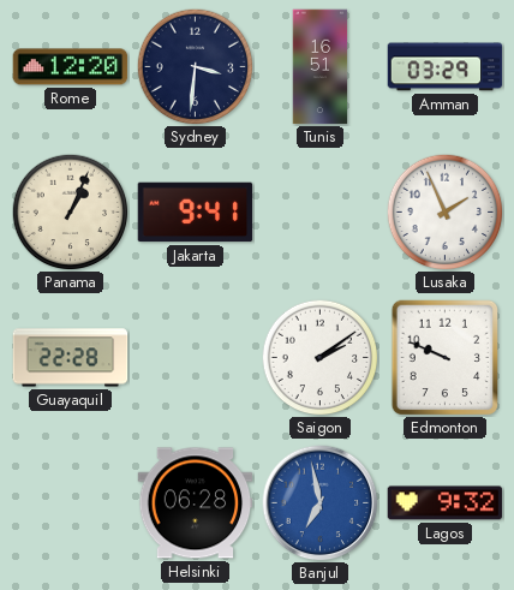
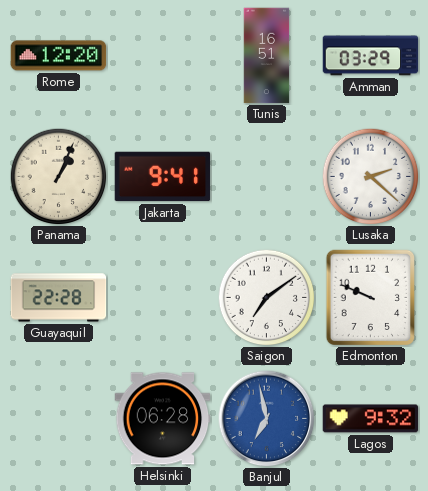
Sydney: 3:31 -> none (195, 66)
Lusaka: 1:56 -> 2:22 (370, 176)
Saigon: 2:09 -> 7:09 (266, 297)
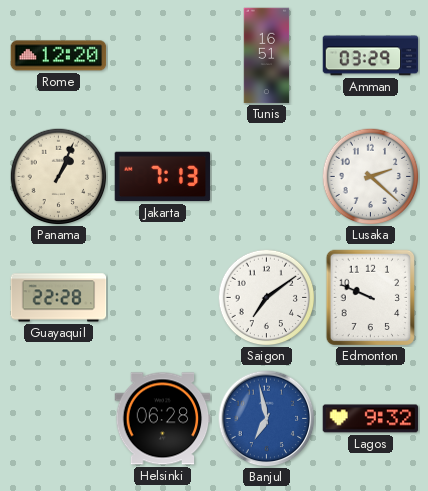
Jakarta: 9:41 -> 7:13 (163, 177)
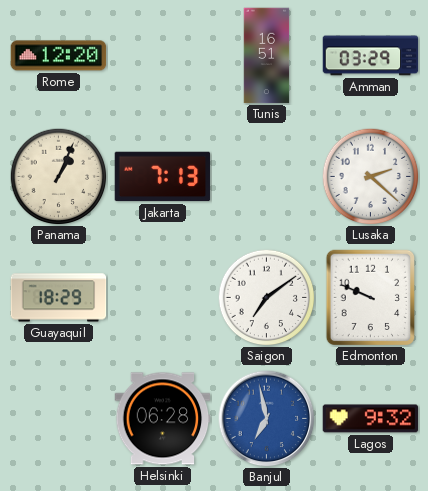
Guayaquil: 22:28 -> 18:29 (59, 298)
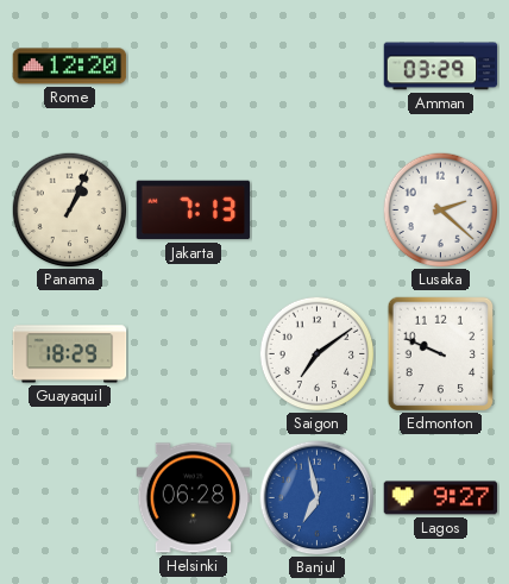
Tunis: 16:51 -> none (267, 56)
Lagos: 9:32 -> 9:27 (441, 498)
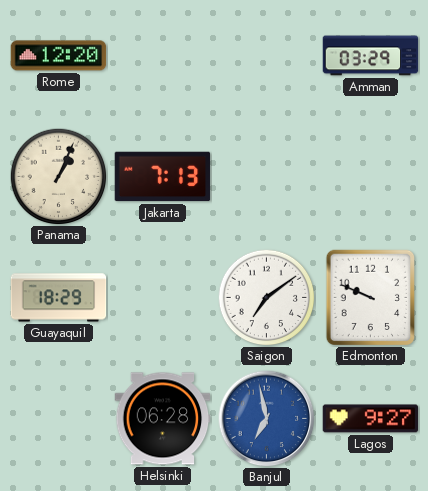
Lusaka: 2:22 -> none (440, 209)
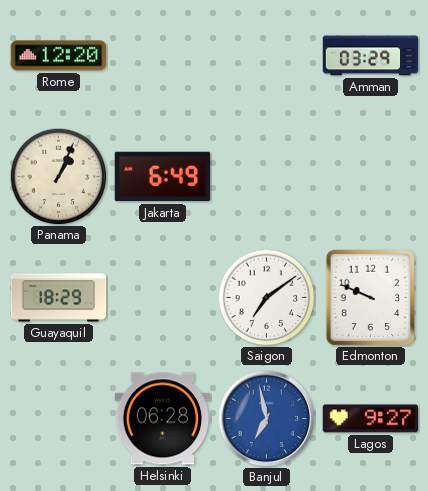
Jakarta: 7:13 -> 6:49 (163, 177)
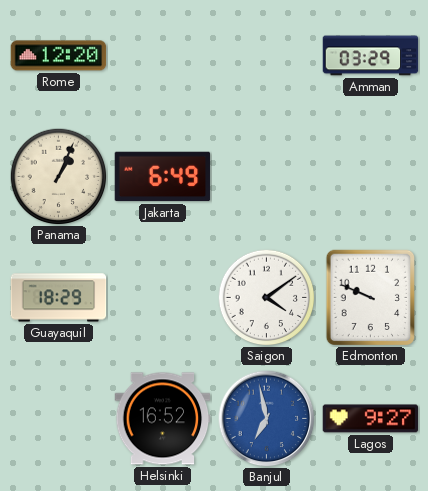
Saigon: 7:09 -> 4:09 (266, 297)
Helsinki: 06:28 -> 16:52 (163, 419)
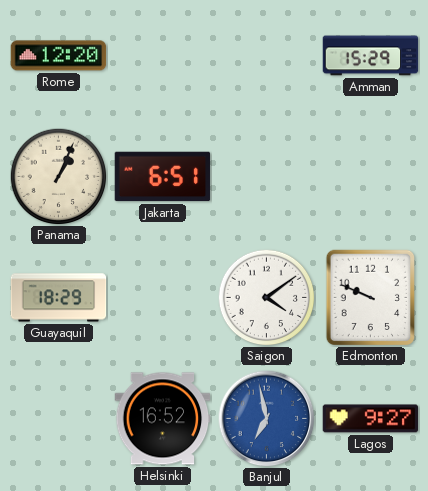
Amman: 03:29 -> 15:29 (371, 56)
Jakarta: 6:49 -> 6:51 (163, 177)
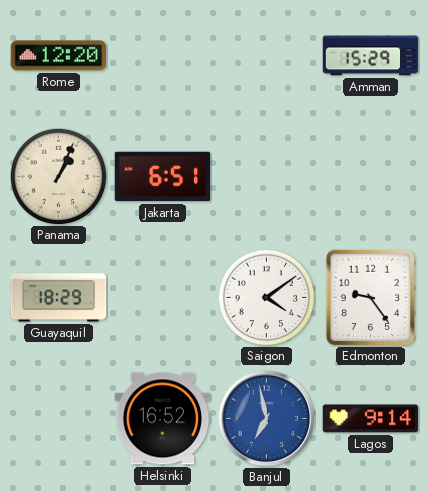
Edmonton: 9:49 -> 9:24 (371, 297)
Lagos: 9:27 -> 9:14 (371, 419)
